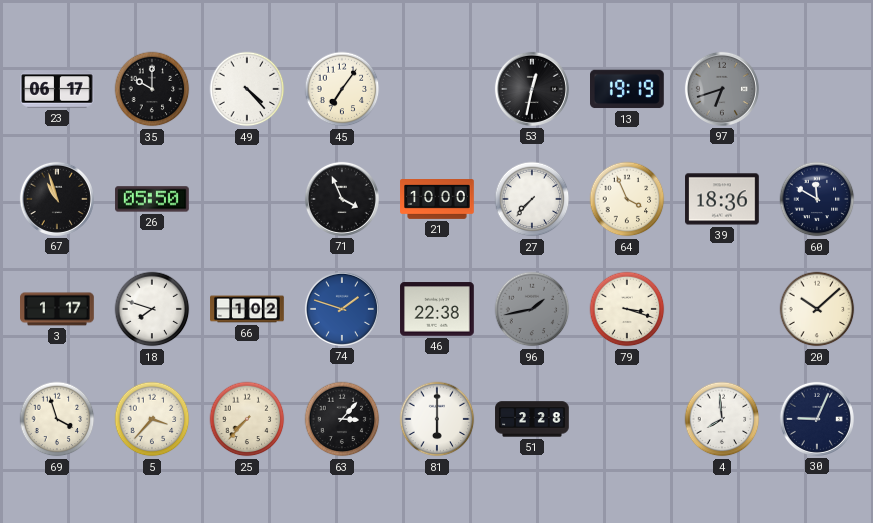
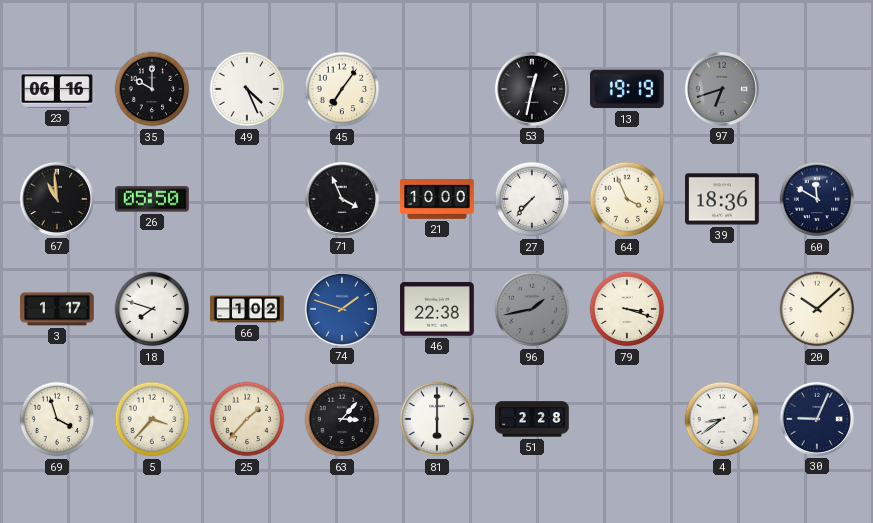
23: 06:17 -> 06:16 (57, 89)
49: 4:23 -> 4:26 (247, 89)
67: 10:57 -> 10:59 (57, 199)
25: 7:37 -> 1:37 (247, 419)
4: 7:59 -> 8:39 (722, 419)
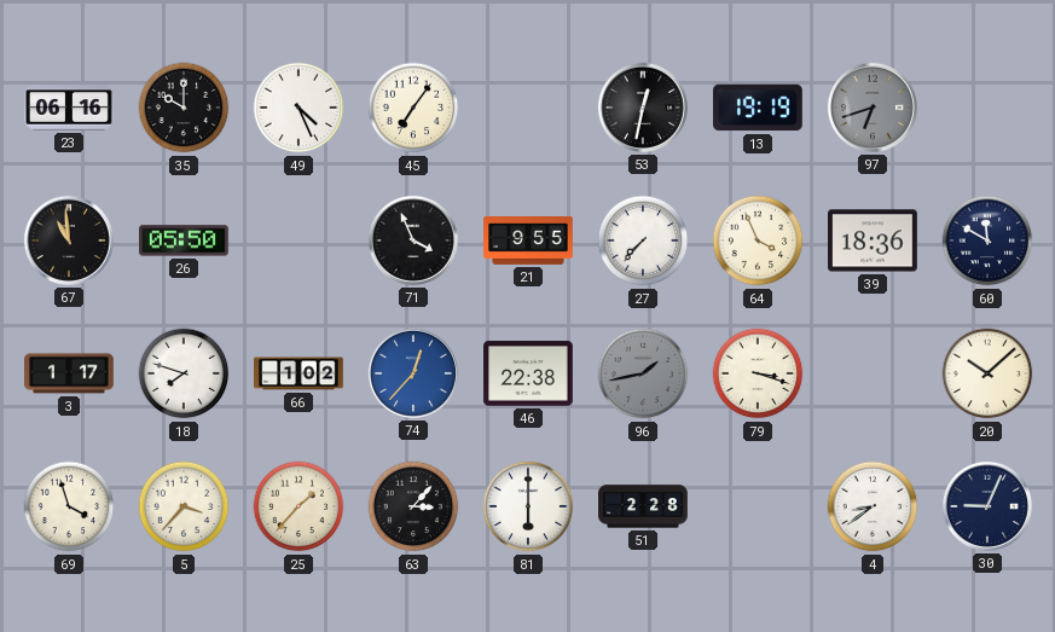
21: 10:00 -> 9:55 (528, 242)
74: 1:48 -> 12:37 (413, 373)
